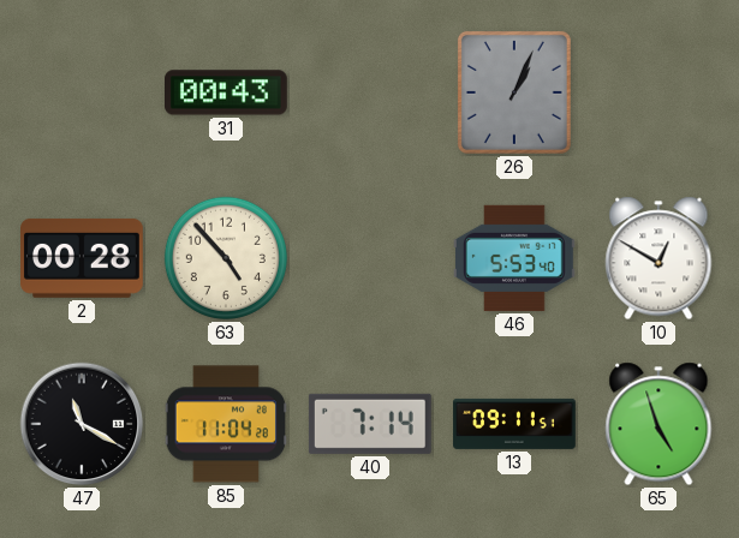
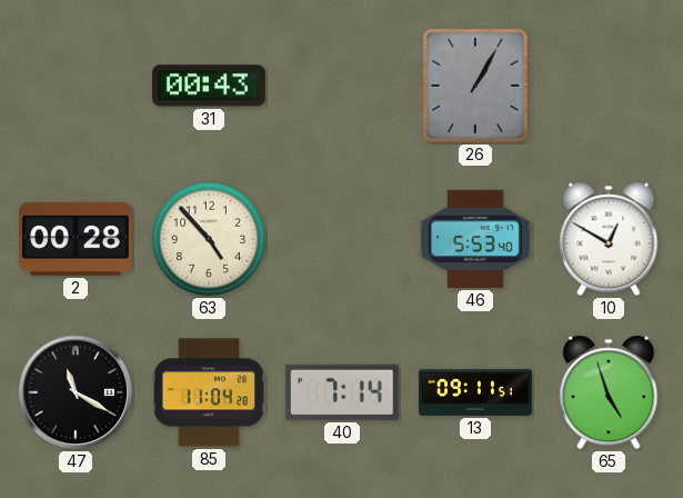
26: 1:04 -> 1:05 (475, 86)
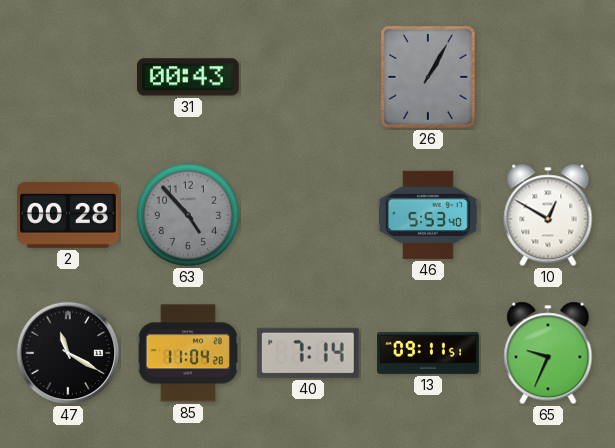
63 dial: cream -> grey (188, 215)
65: 4:57 -> 9:34 (548, 353)
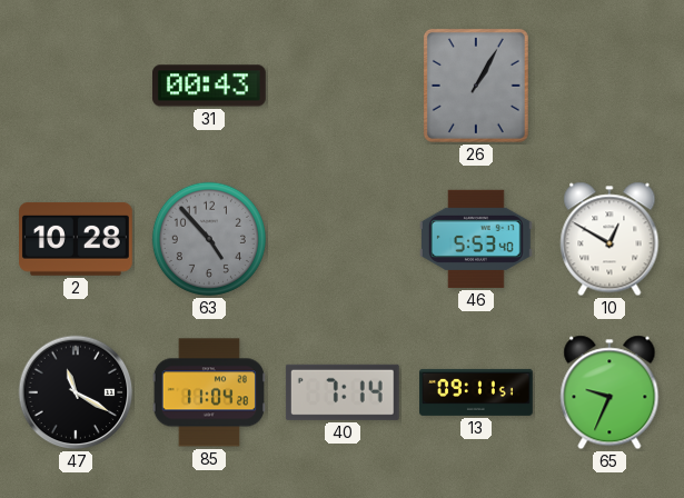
2: 00:28 -> 10:28 (77, 239)
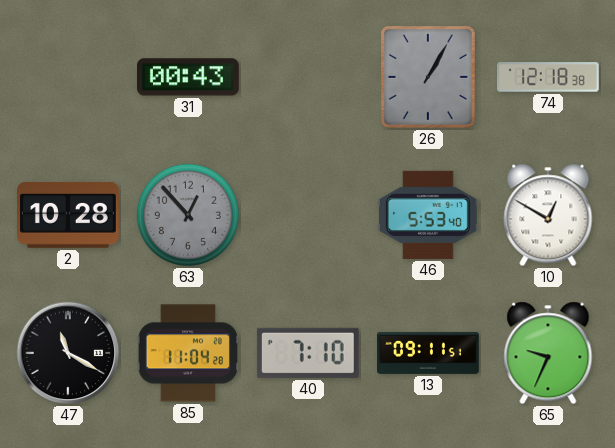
74: none -> 12:18 (549, 77)
63: 4:53 -> 12:53 (188, 215)
40: 7:14 -> 7:10 (308, 353)
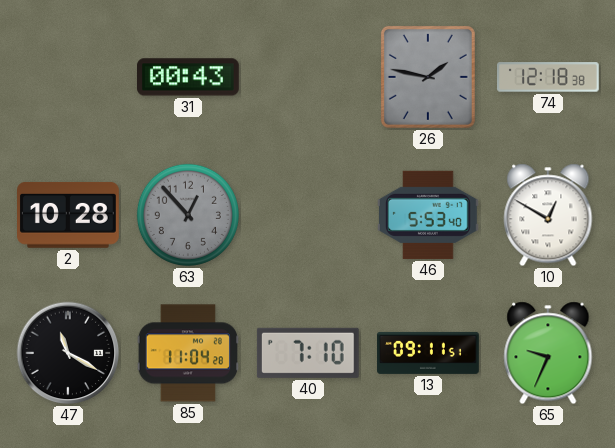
26: 1:05 -> 1:47 (428, 77)
